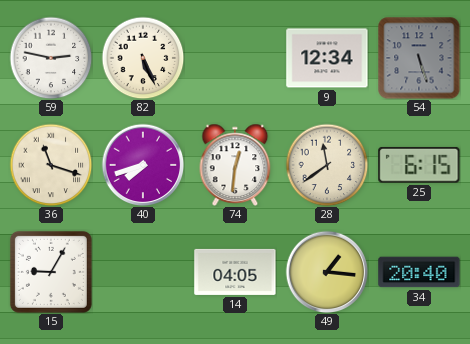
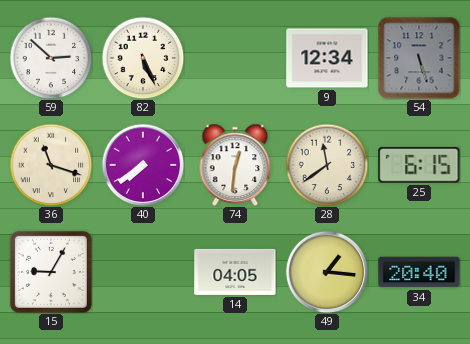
59: 2:47 -> 2:52 (51, 58)
40: 7:42 -> 7:39 (143, 165)
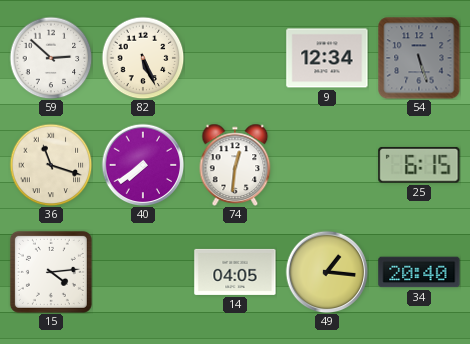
28: 11:39 -> none (327, 165)
15: 9:05 -> 4:14 (51, 272)
